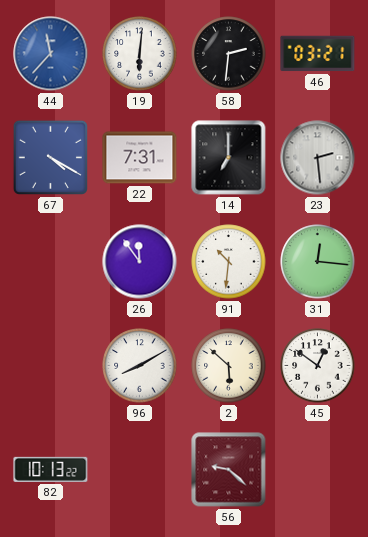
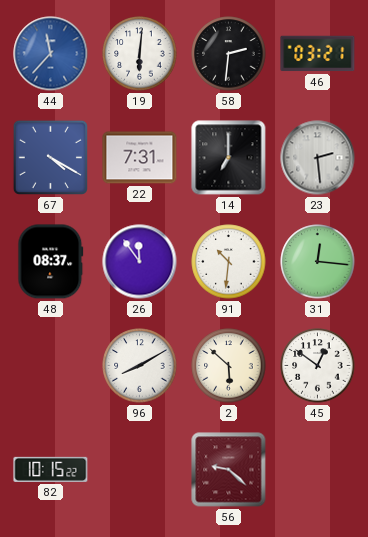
48: none -> 08:37 (51, 262)
82: 10:13 -> 10:15 (51, 469)
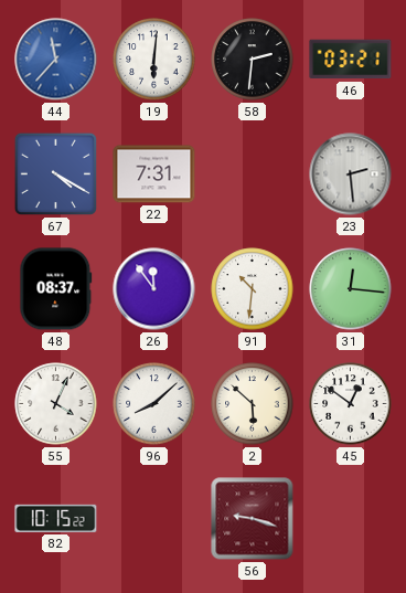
14: 7:00 -> none (229, 158)
55: none -> 4:04 (56, 404)
96: 8:10 -> 8:08 (154, 404)
56: 9:22 -> 9:18 (253, 519)
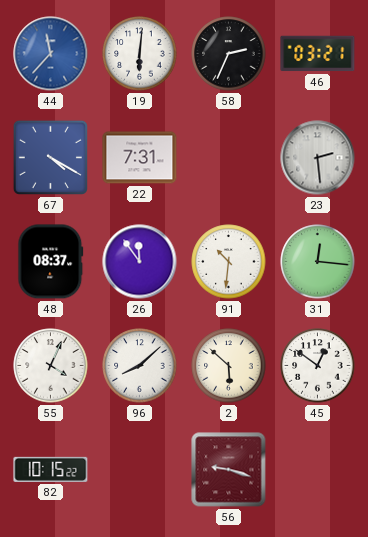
58: 2:31 -> 2:34 (229, 54)
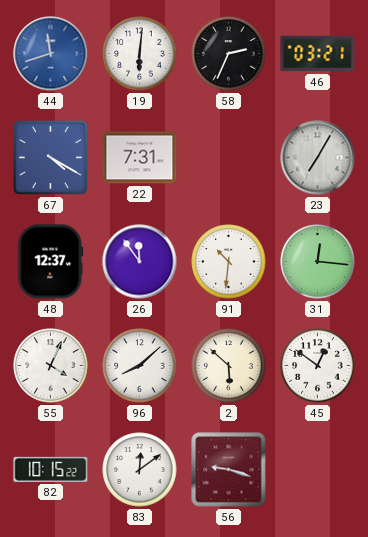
44: 11:37 -> 11:42 (51, 54)
23: 2:29 -> 7:05 (318, 158)
48: 08:37 -> 12:37 (51, 262)
83: none -> 12:09 (140, 470)
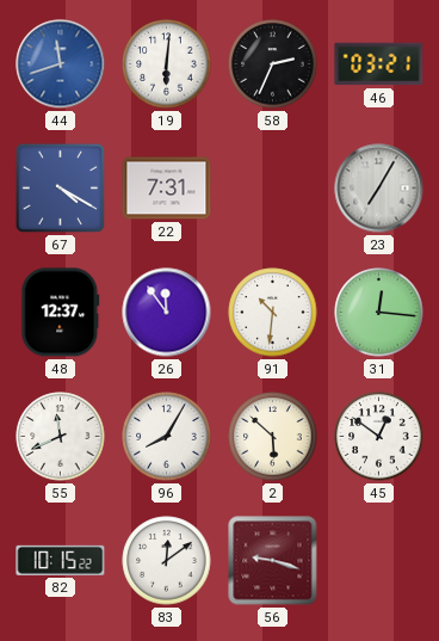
55: 4:04 -> 11:41 (61, 437)
96: 8:08 -> 8:05 (167, 437)
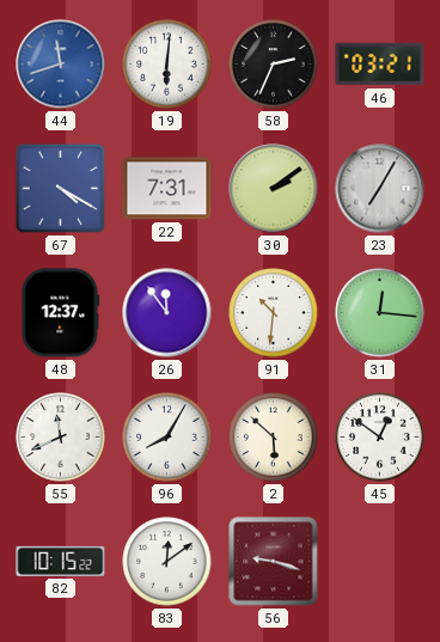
30: none -> 2:09 (274, 189)
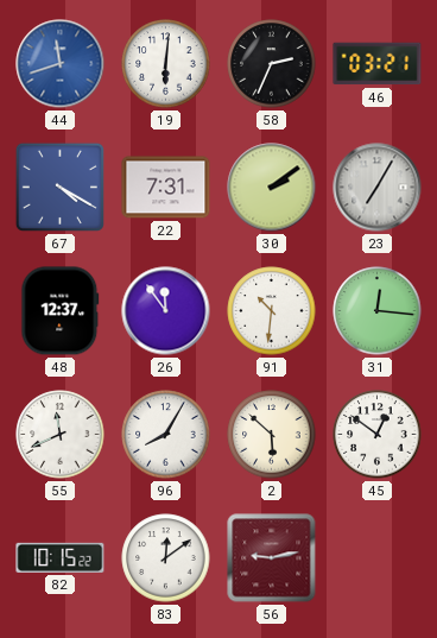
56: 9:18 -> 9:13 (272, 558)
